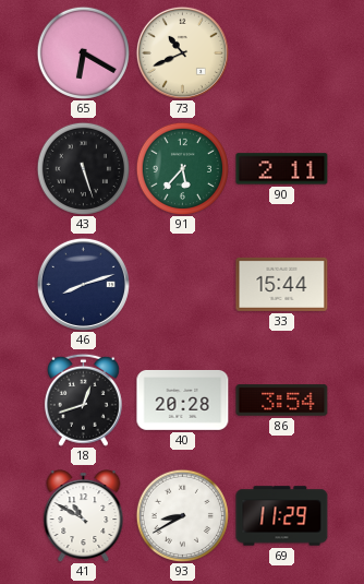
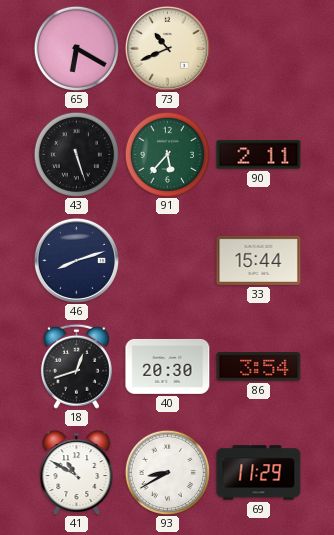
40: 20:28 -> 20:30 (168, 366)
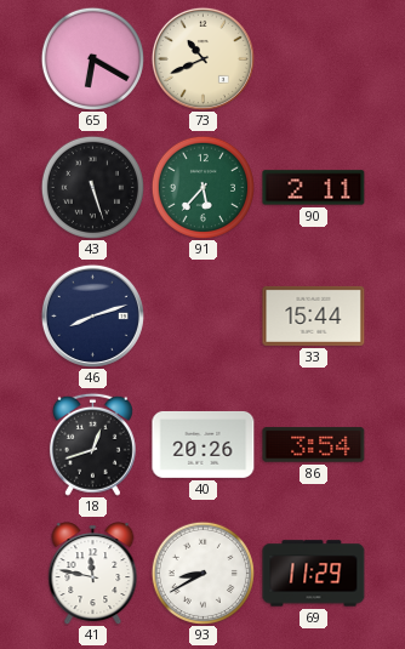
40: 20:30 -> 20:26 (204, 444)
41: 10:50 -> 11:47 (93, 574)
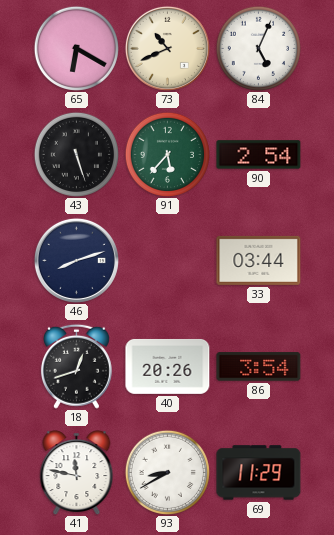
84: none -> 5:04 (258, 48)
90: 2:11 -> 2:54 (259, 155)
33: 15:44 -> 03:44 (259, 260)
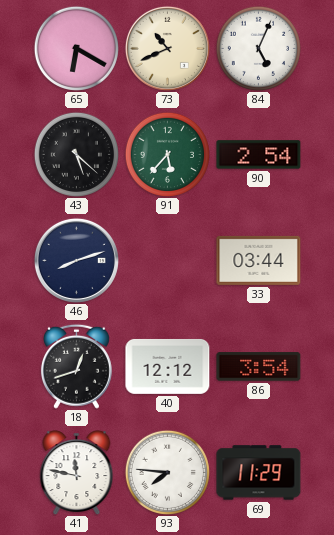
43: 5:27 -> 5:22 (76, 154)
40: 20:26 -> 12:12 (168, 366)
93: 8:40 -> 7:46 (167, 472)
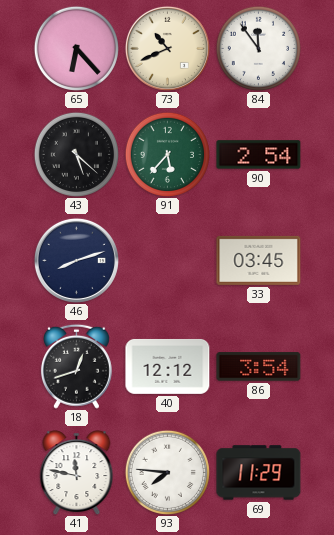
65: 6:20 -> 6:23 (76, 48)
84: 5:04 -> 11:54 (258, 48)
33: 03:44 -> 03:45 (259, 260)
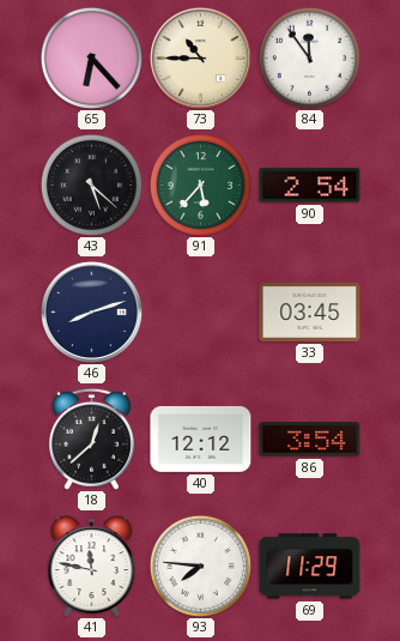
73: 10:41 -> 10:45 (200, 58)
18: 12:42 -> 12:38 (91, 439)
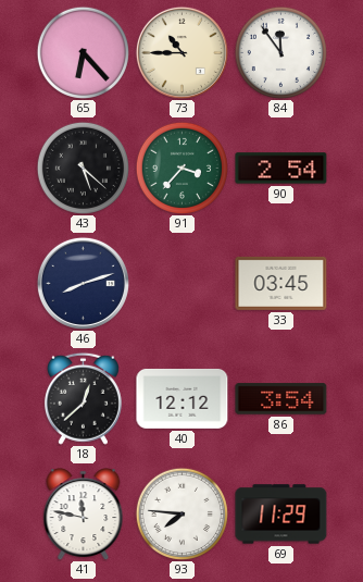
91: 5:37 -> 3:37 (181, 168)
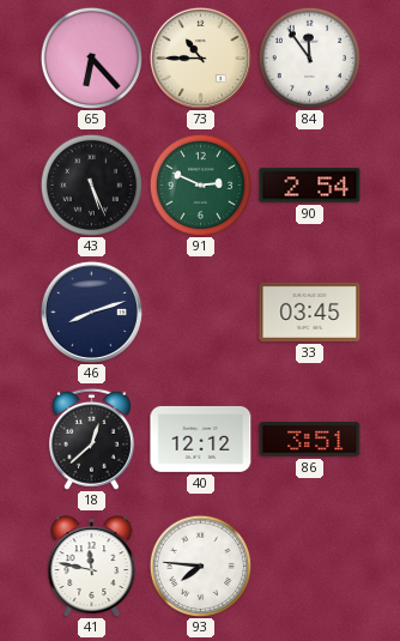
43: 5:22 -> 5:26 (91, 185)
91: 3:37 -> 2:49 (200, 185)
86: 3:54 -> 3:51 (310, 440)
69: 11:29 -> none (281, 515)
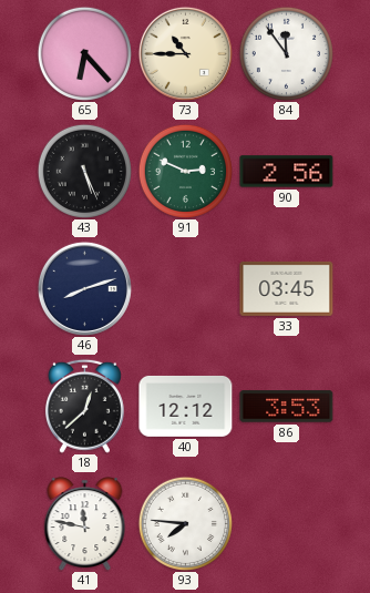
90: 2:54 -> 2:56 (287, 172)
86: 3:51 -> 3:53 (287, 407)
